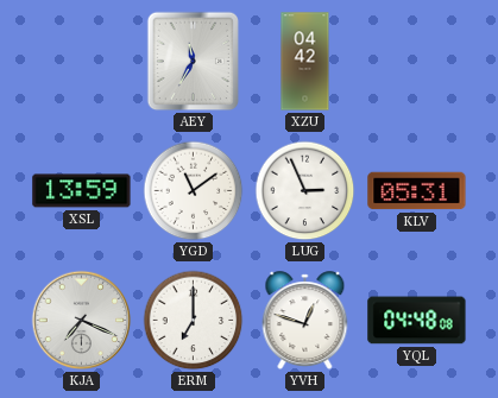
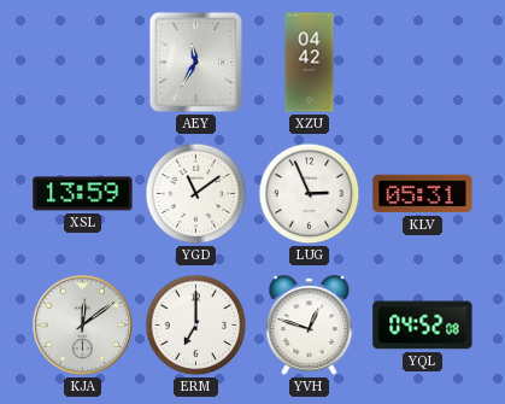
KJA: 7:19 -> 12:09 (83, 326)
YQL: 04:48 -> 04:52 (423, 326)
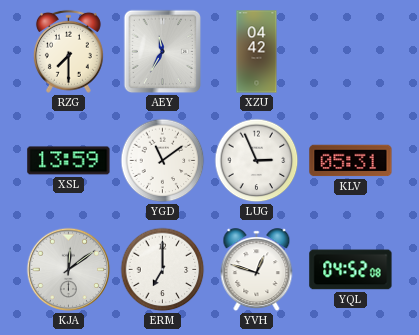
RZG: none -> 7:30 (68, 51)
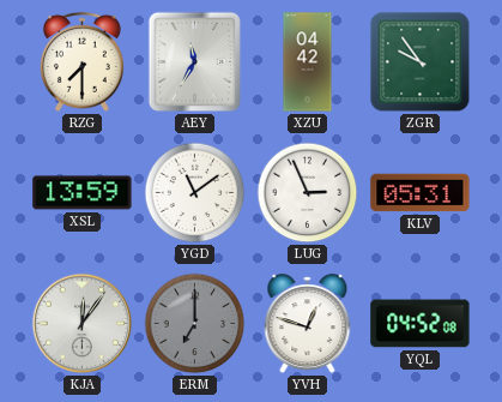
ZGR: none -> 9:54 (421, 62)
KJA: 12:09 -> 12:06 (83, 324)
ERM dial: white -> grey (195, 324)
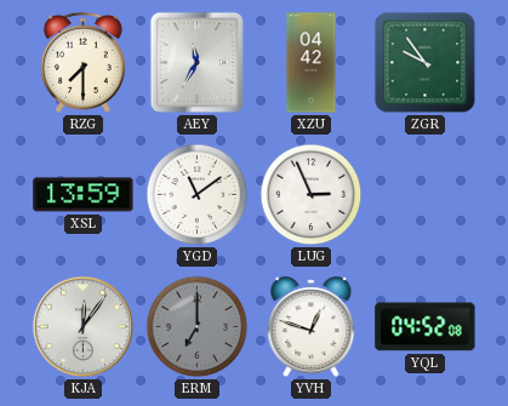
KLV: 05:31 -> none (421, 193)
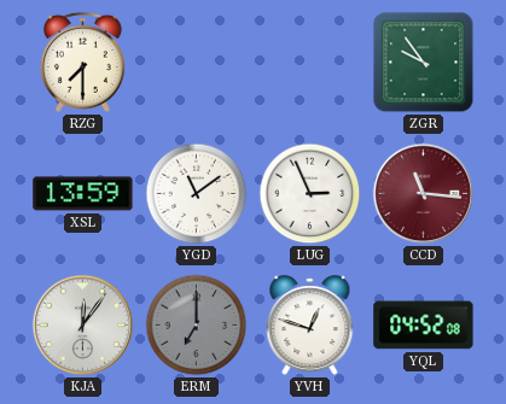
AEY: 11:35 -> none (198, 63)
XZU: 04:42 -> none (312, 63)
CCD: none -> 11:16 (424, 194)
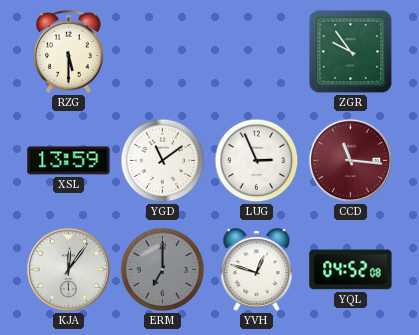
RZG: 7:30 -> 5:30 (68, 51)
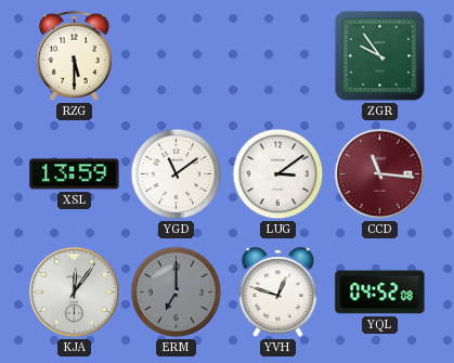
LUG: 2:56 -> 3:09 (278, 174)
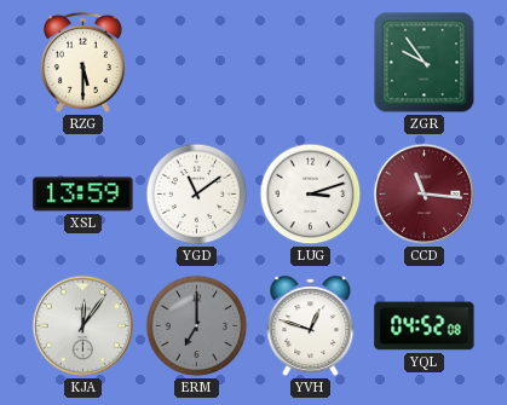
LUG: 3:09 -> 3:12 (311, 195)
